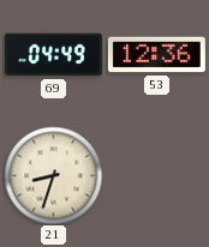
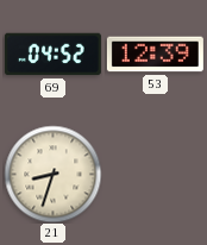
69: 04:49 -> 04:52 (52, 55)
53: 12:36 -> 12:39 (155, 55)
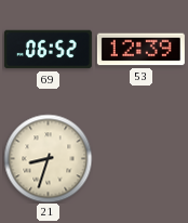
69: 04:52 -> 06:52 (48, 50)
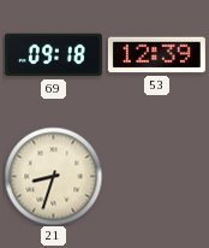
69: 06:52 -> 09:18 (53, 55)
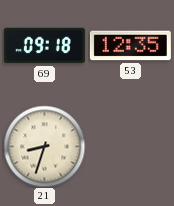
53: 12:39 -> 12:35 (130, 46)
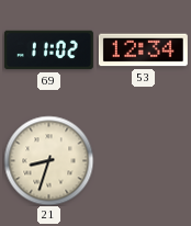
69: 09:18 -> 11:02 (48, 50)
53: 12:35 -> 12:34 (143, 50)
